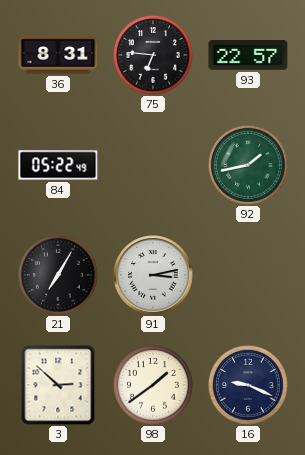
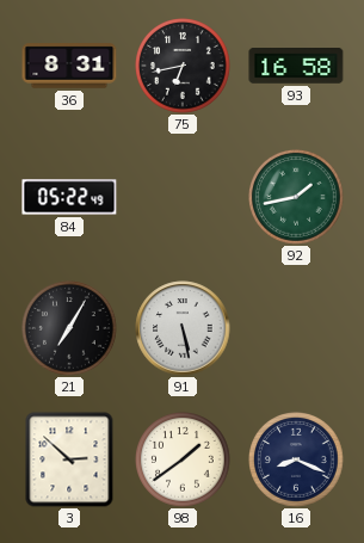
75: 6:46 -> 6:43 (183, 66)
93: 22:57 -> 16:58 (296, 67)
91: 3:13 -> 5:28 (183, 328)
16: 9:19 -> 8:19 (296, 459)
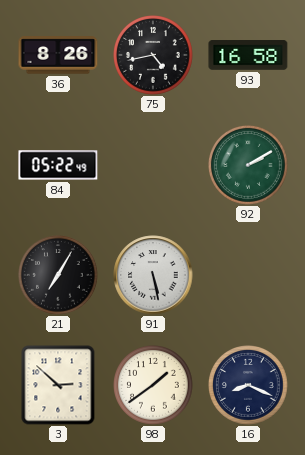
36: 8:31 -> 8:26 (58, 55)
75: 6:43 -> 4:43 (153, 55)
92: 1:43 -> 2:10 (248, 165)
